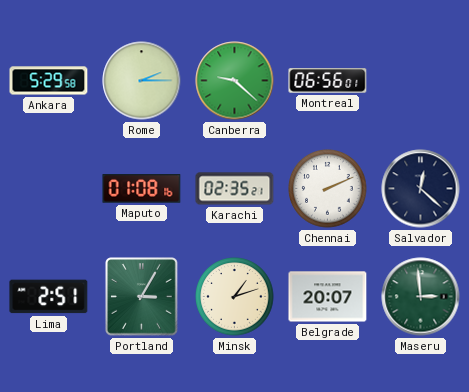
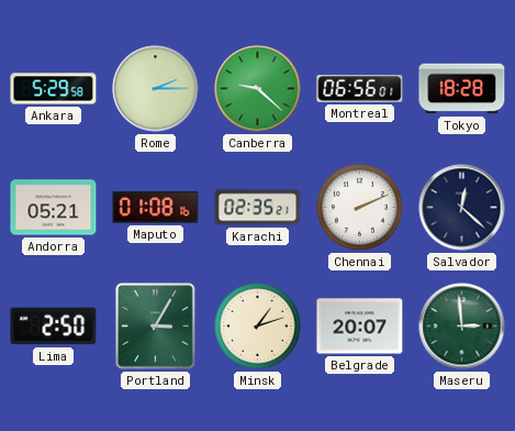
Tokyo: none -> 18:28 (462, 89)
Andorra: none -> 05:21 (54, 208)
Lima: 2:51 -> 2:50 (54, 327)
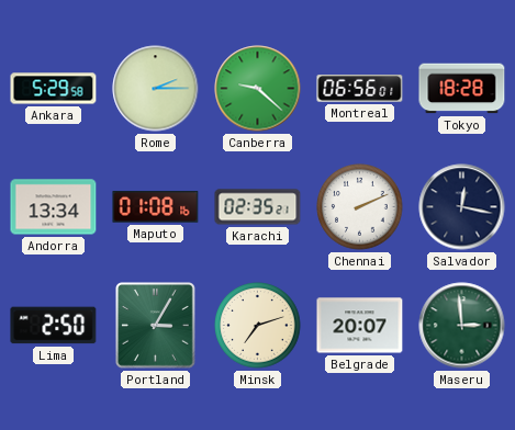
Andorra: 05:21 -> 13:34 (54, 207)
Salvador: 12:22 -> 12:17 (462, 207)
Minsk: 1:12 -> 7:12 (258, 326)
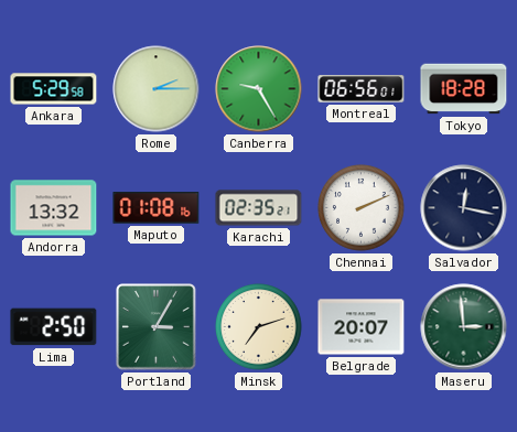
Canberra: 9:22 -> 9:25 (259, 89)
Andorra: 13:34 -> 13:32 (54, 208)
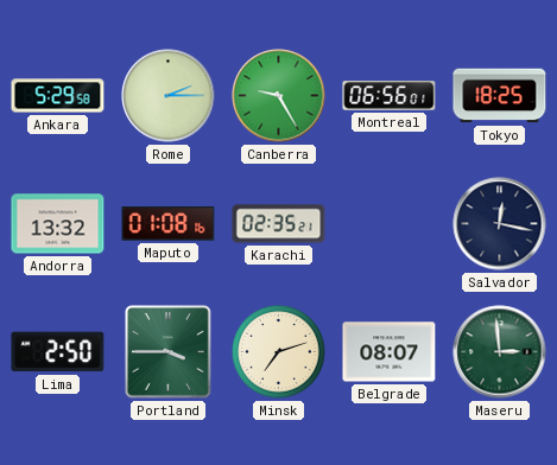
Tokyo: 18:28 -> 18:25 (500, 96)
Chennai: 2:11 -> none (362, 208)
Portland: 3:05 -> 3:45 (169, 352)
Belgrade: 20:07 -> 08:07 (390, 352)
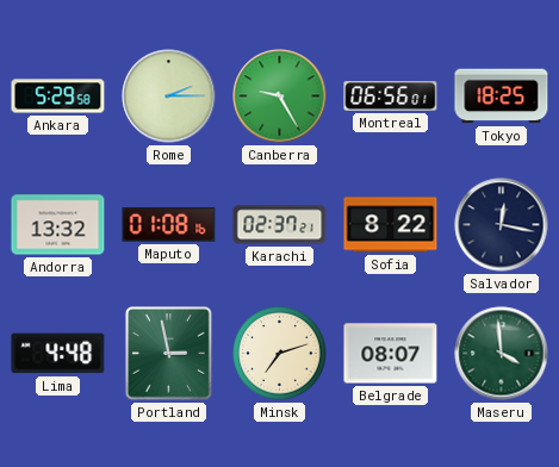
Karachi: 02:35 -> 02:37 (280, 225)
Sofia: none -> 8:22 (391, 225)
Lima: 2:50 -> 4:48 (58, 354)
Portland: 3:45 -> 2:58 (169, 354)
Maseru: 2:59 -> 3:59 (502, 354)
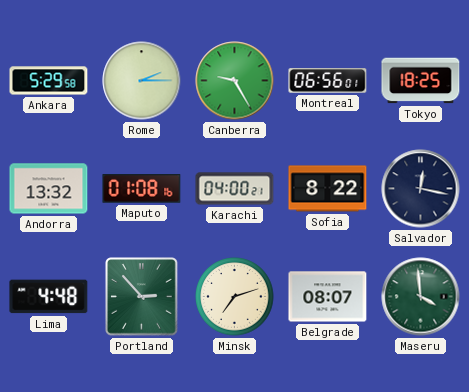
Karachi: 02:37 -> 04:00 (235, 189)
Portland: 2:58 -> 2:53 (142, 297)
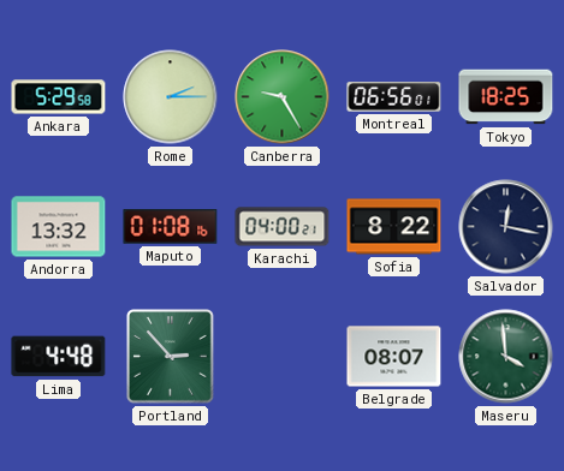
Minsk: 7:12 -> none (235, 297)
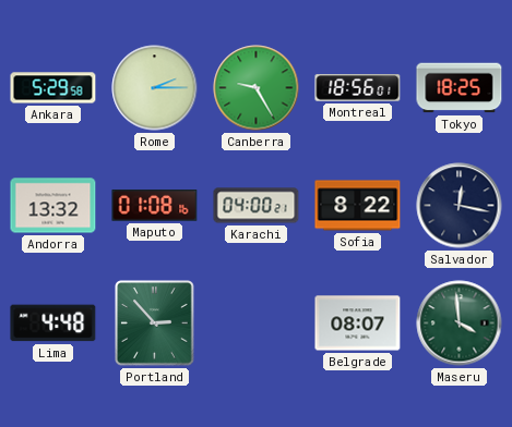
Montreal: 06:56 -> 18:56 (358, 88)
